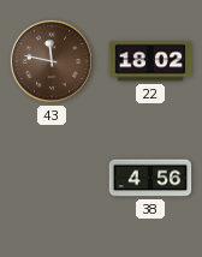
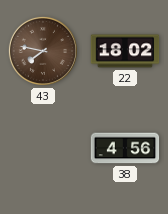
43: 11:47 -> 7:47 (43, 51)
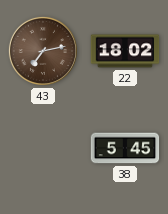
43: 7:47 -> 7:13 (43, 51)
38: 4:56 -> 5:45 (125, 148)
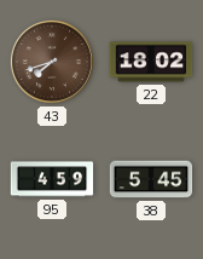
43: 7:13 -> 7:42 (52, 62)
95: none -> 4:59 (52, 179)
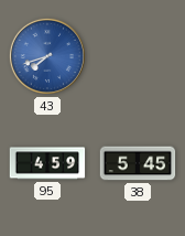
43 dial: brown -> blue (47, 56)
22: 18:02 -> none (151, 62)
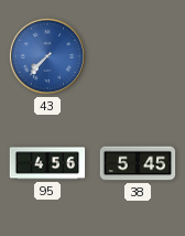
43: 7:42 -> 7:37 (47, 56)
95: 4:59 -> 4:56 (47, 163)
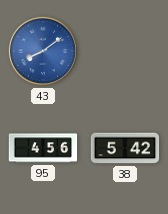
43: 7:37 -> 8:09 (43, 51)
38: 5:45 -> 5:42 (125, 148)
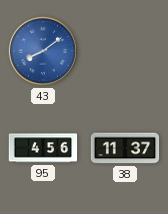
38: 5:42 -> 11:37 (125, 148)
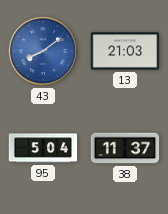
13: none -> 21:03 (125, 51)
95: 4:56 -> 5:04 (43, 148)
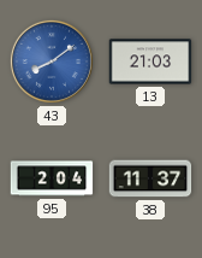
95: 5:04 -> 2:04 (52, 178)
